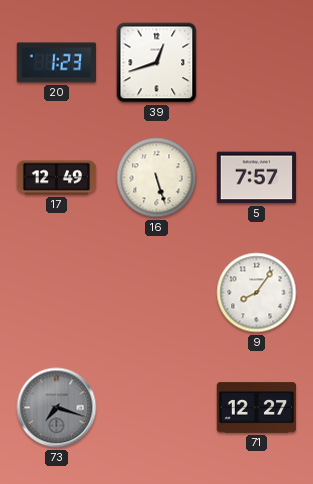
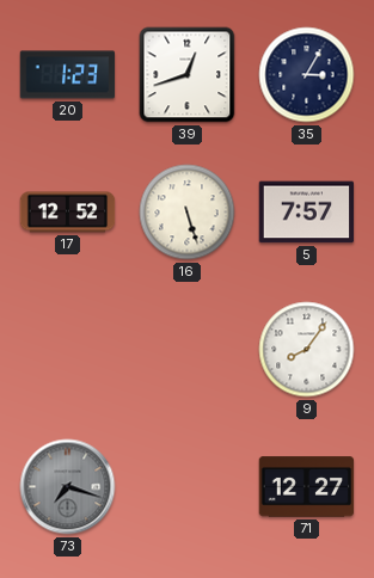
35: none -> 3:05 (307, 75)
17: 12:49 -> 12:52 (68, 213)
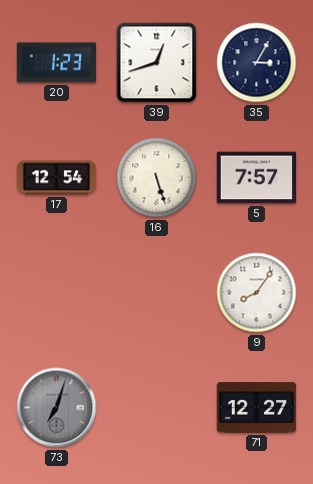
17: 12:52 -> 12:54 (57, 178)
73: 7:18 -> 7:03 (57, 408)
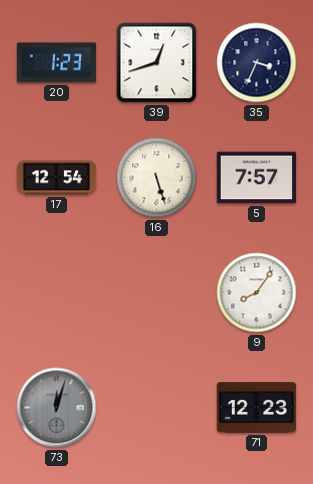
35: 3:05 -> 3:34 (257, 63)
73: 7:03 -> 12:03 (57, 408)
71: 12:27 -> 12:23 (257, 408)
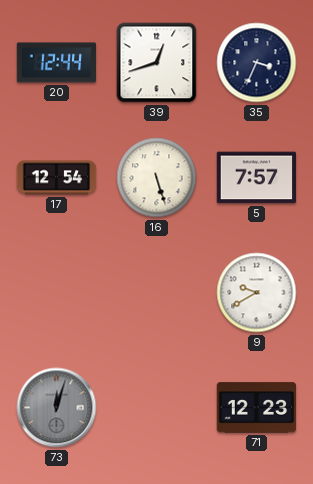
20: 1:23 -> 12:44 (57, 63)
9: 8:06 -> 9:40 (257, 293)
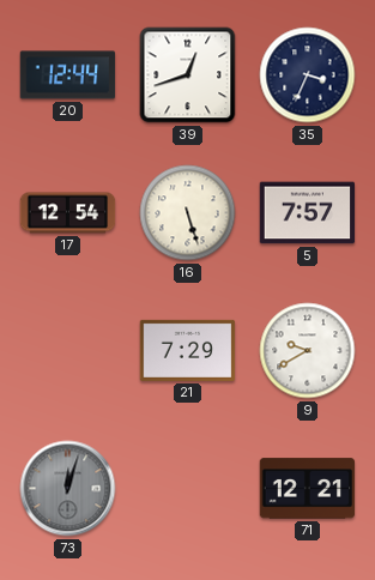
21: none -> 7:29 (188, 350)
71: 12:23 -> 12:21 (308, 489)
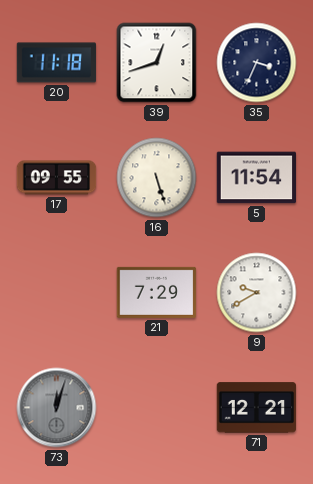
20: 12:44 -> 11:18 (57, 63)
17: 12:54 -> 09:55 (57, 178)
5: 7:57 -> 11:54 (257, 178)
